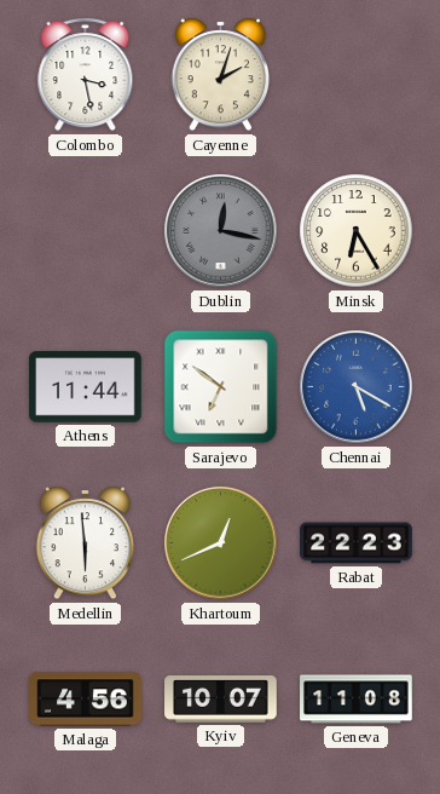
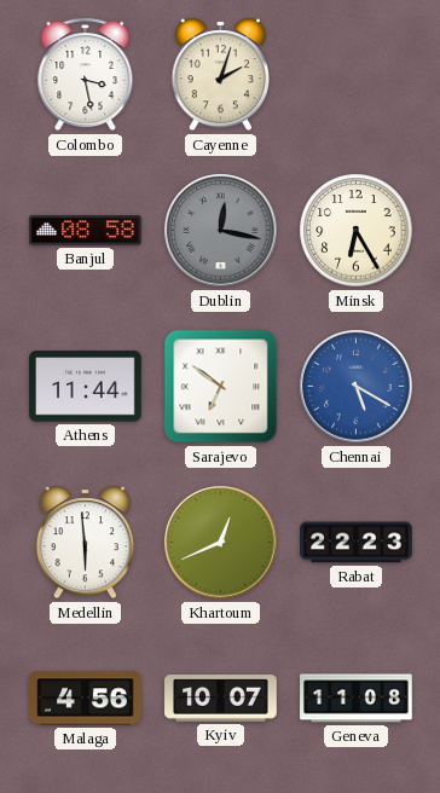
Banjul: none -> 08:58 (86, 231)
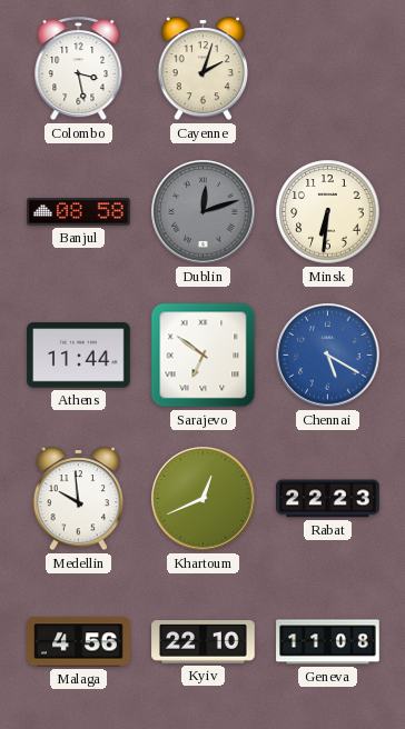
Dublin: 12:17 -> 12:12 (204, 212)
Minsk: 6:25 -> 6:31 (328, 212)
Medellin: 5:59 -> 9:59 (79, 499)
Kyiv: 10:07 -> 22:10 (204, 642)
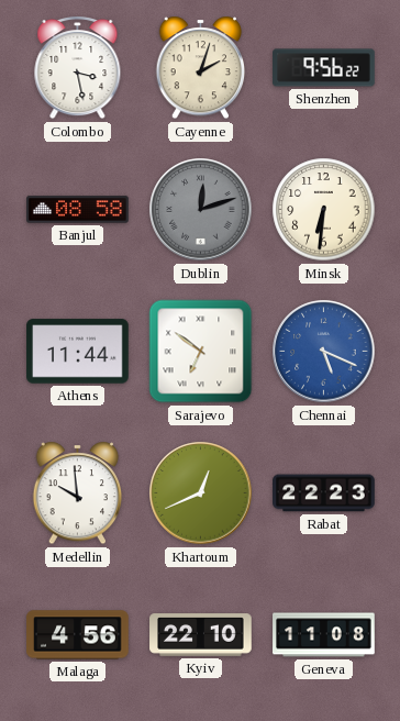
Shenzhen: none -> 9:56 (324, 68)
Chennai: 5:20 -> 5:19 (324, 352)
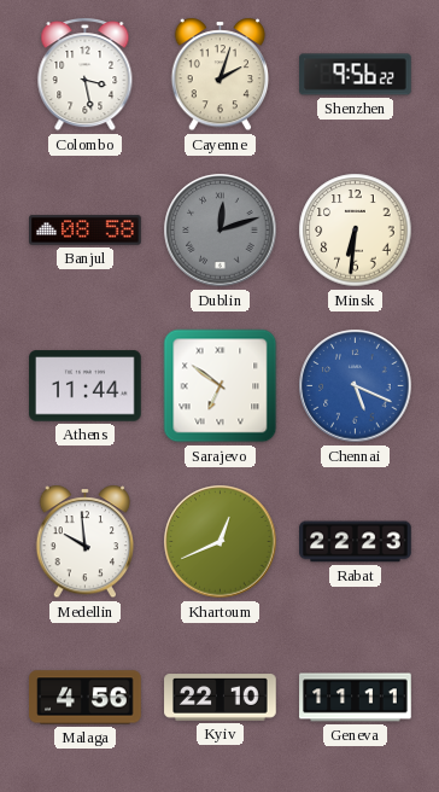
Geneva: 11:08 -> 11:11 (356, 698)
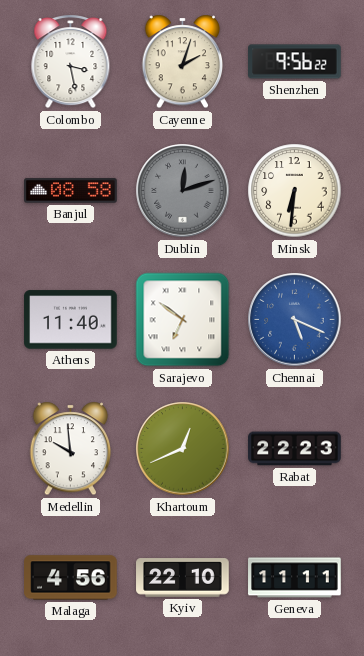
Athens: 11:44 -> 11:40 (71, 320)
